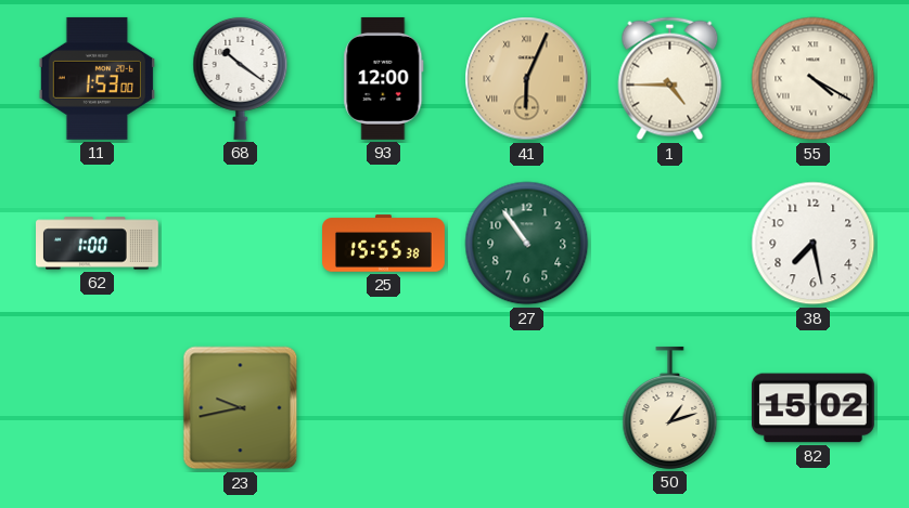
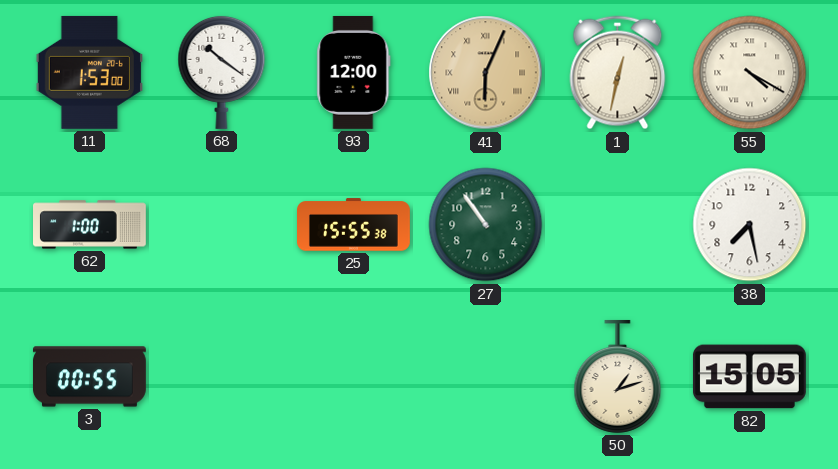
1: 4:45 -> 12:32 (618, 73)
3: none -> 00:55 (90, 377)
23: 9:43 -> none (241, 408)
82: 15:02 -> 15:05 (749, 377)
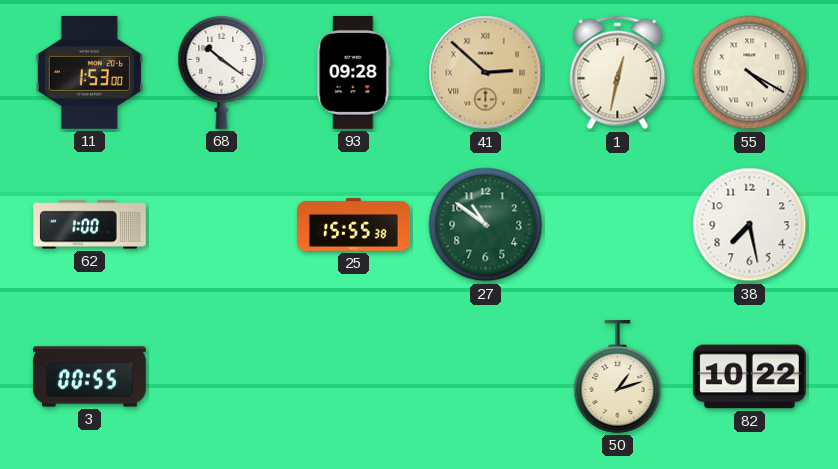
93: 12:00 -> 09:28 (354, 72)
41: 6:04 -> 2:52 (486, 73)
27: 10:54 -> 10:51 (486, 225)
82: 15:05 -> 10:22 (749, 377)
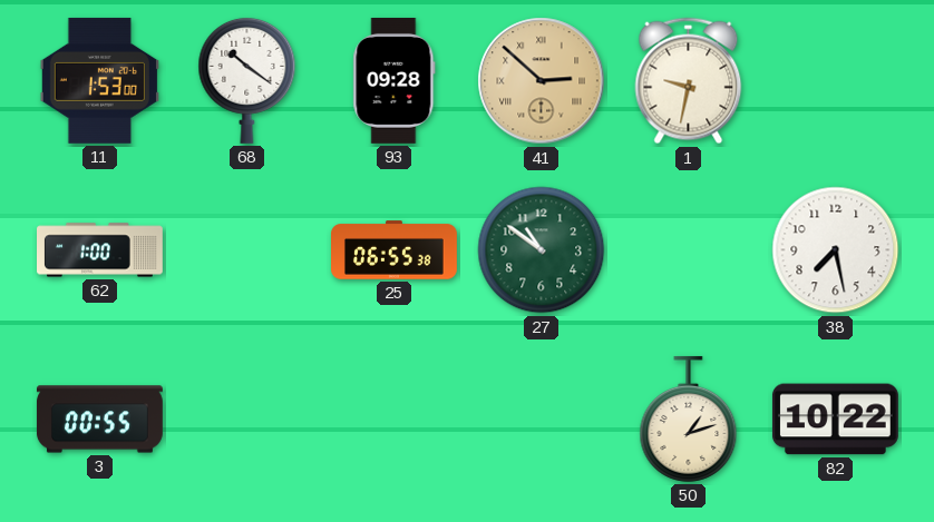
1: 12:32 -> 9:32 (689, 81)
55: 4:20 -> none (750, 73)
25: 15:55 -> 06:55 (395, 250)
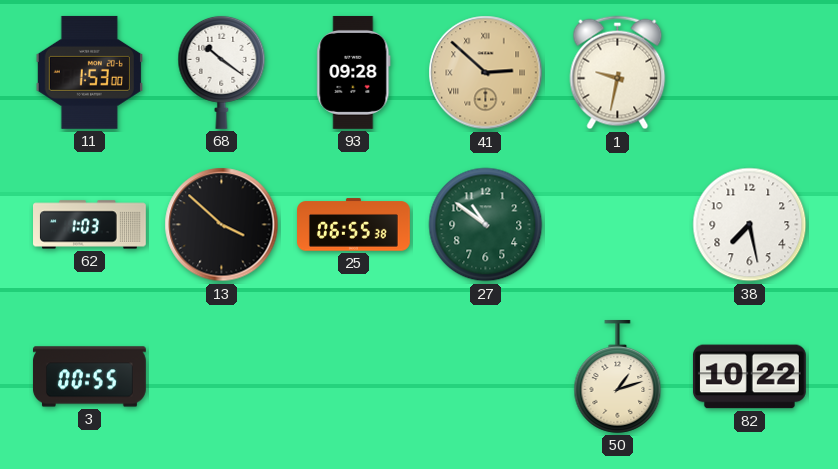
62: 1:00 -> 1:03 (90, 225)
13: none -> 3:52 (222, 225)
